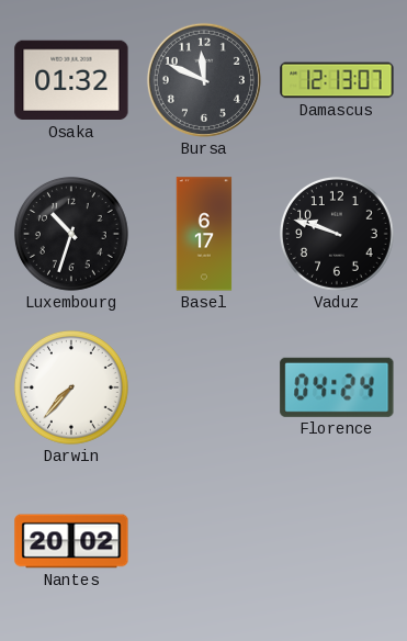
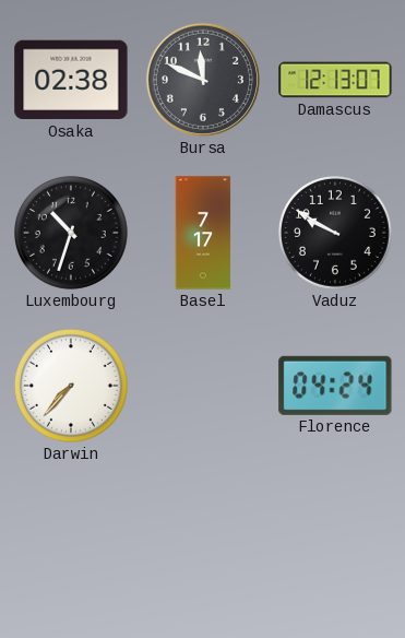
Osaka: 01:32 -> 02:38 (71, 80)
Basel: 6:17 -> 7:17 (203, 233)
Vaduz: 9:48 -> 9:50 (336, 234)
Nantes: 20:02 -> none (71, 541)
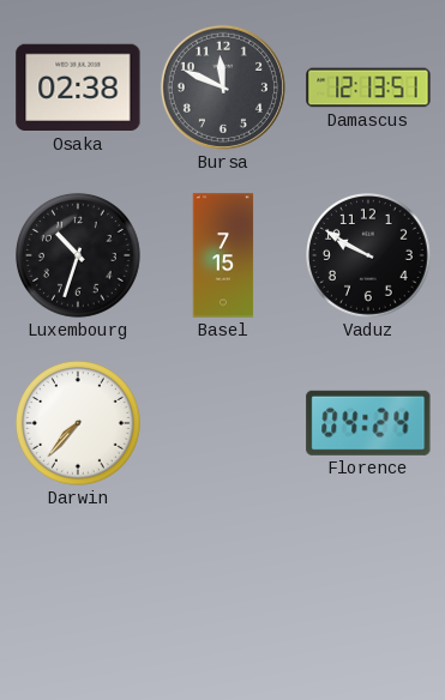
Damascus: 12:13:07 -> 12:13:51 (368, 87)
Basel: 7:17 -> 7:15 (223, 255)
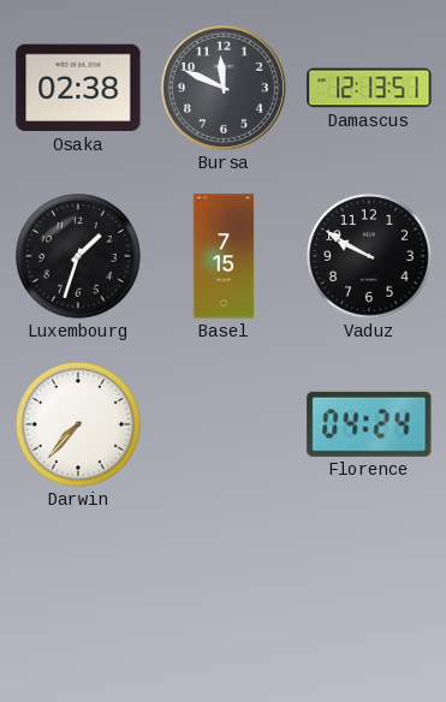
Luxembourg: 10:33 -> 1:33 (79, 257)
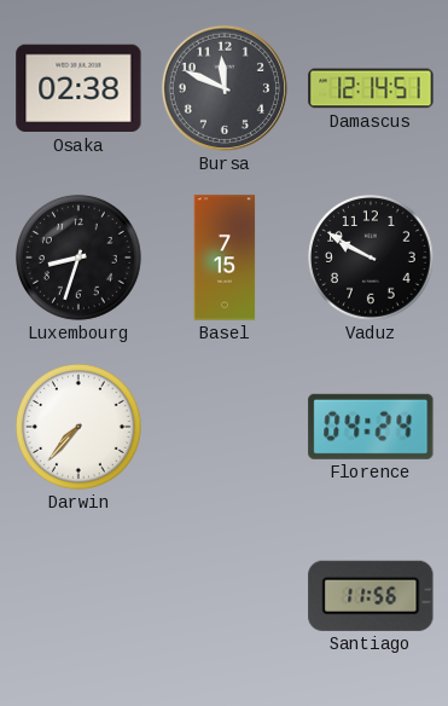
Damascus: 12:13 -> 12:14 (371, 88)
Luxembourg: 1:33 -> 8:33 (80, 259)
Santiago: none -> 11:56 (371, 596)
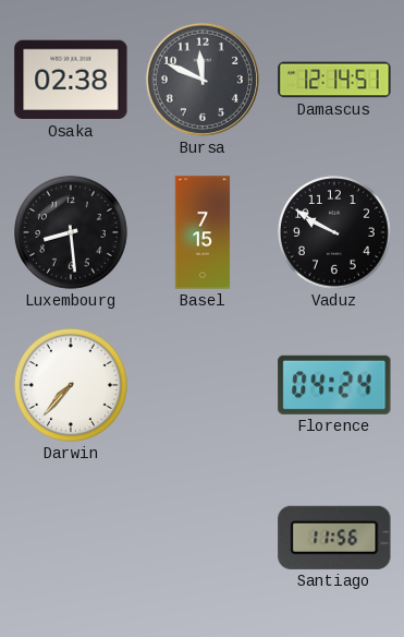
Luxembourg: 8:33 -> 8:29 (72, 233)
